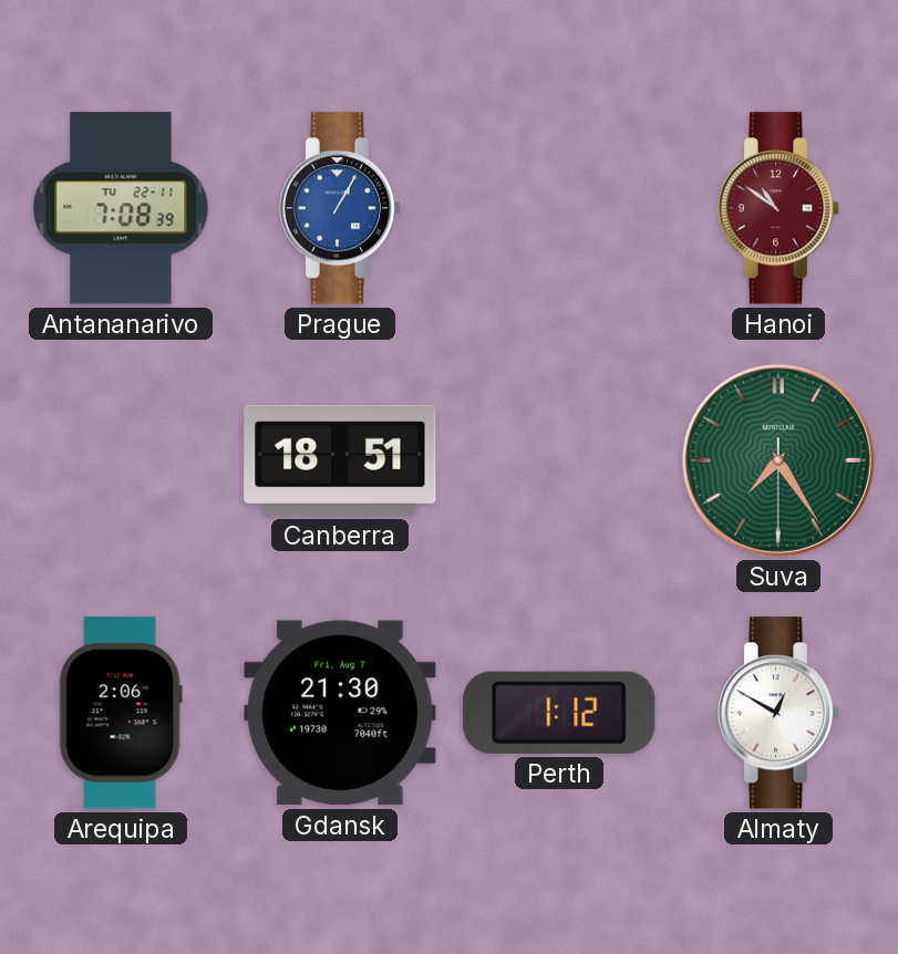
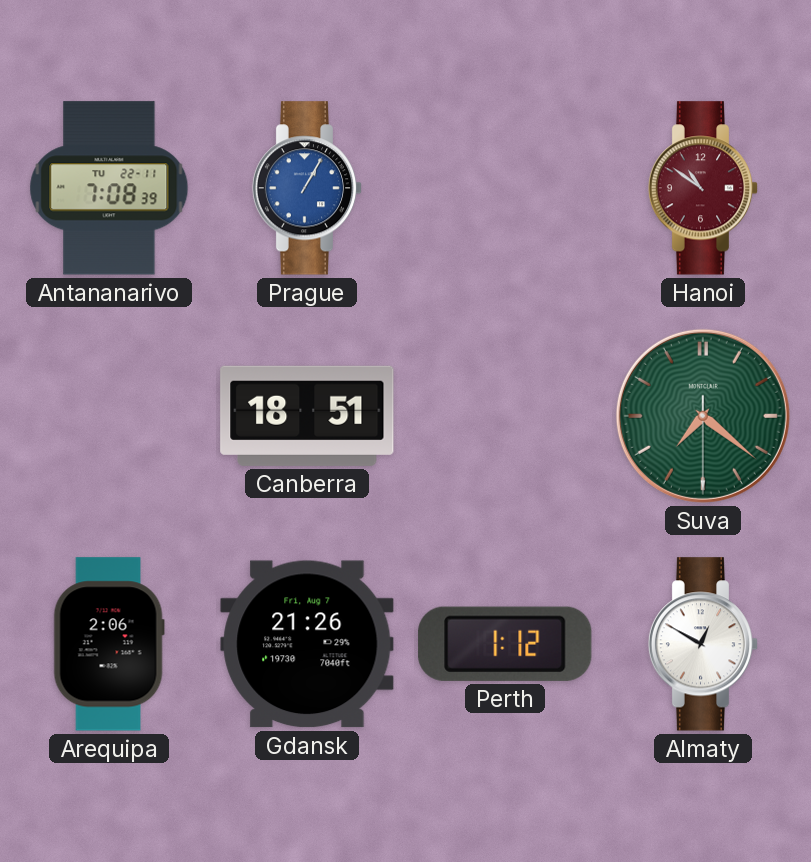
Suva: 7:24 -> 7:21 (703, 416)
Gdansk: 21:30 -> 21:26 (307, 644)
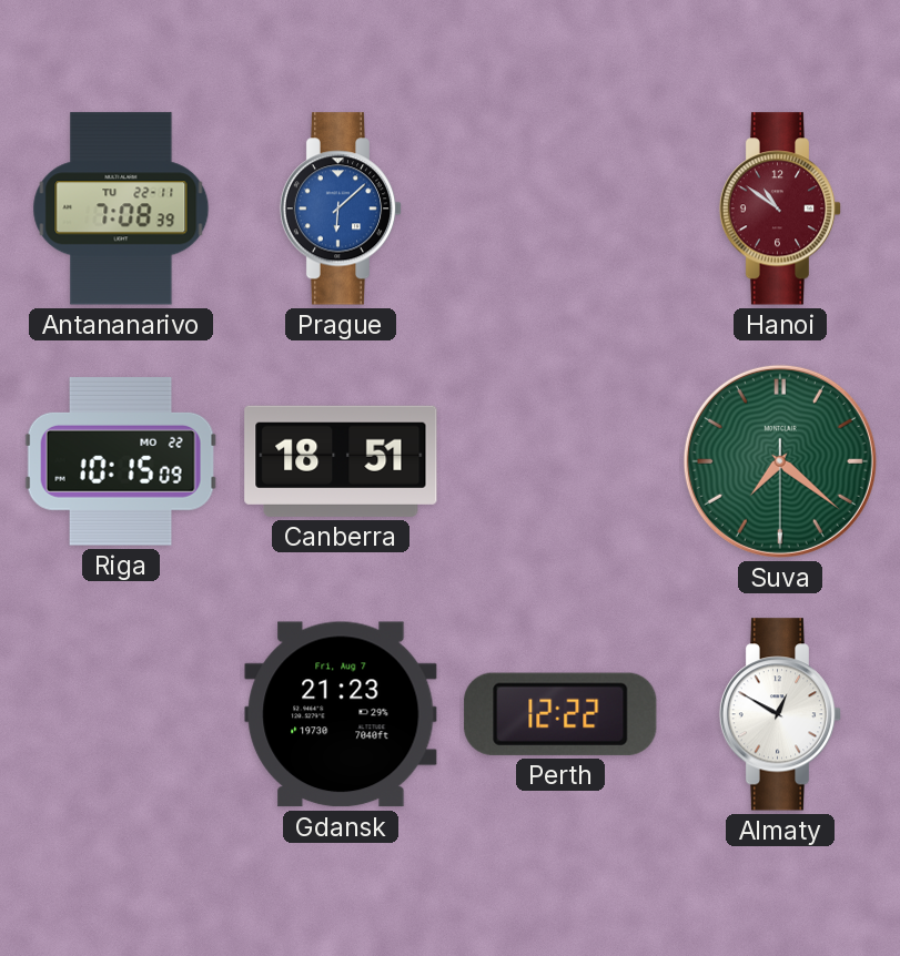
Prague: 1:05 -> 6:08 (341, 209)
Riga: none -> 10:15 (121, 461)
Arequipa: 2:06 -> none (109, 644)
Gdansk: 21:26 -> 21:23 (341, 714)
Perth: 1:12 -> 12:22 (560, 714)
